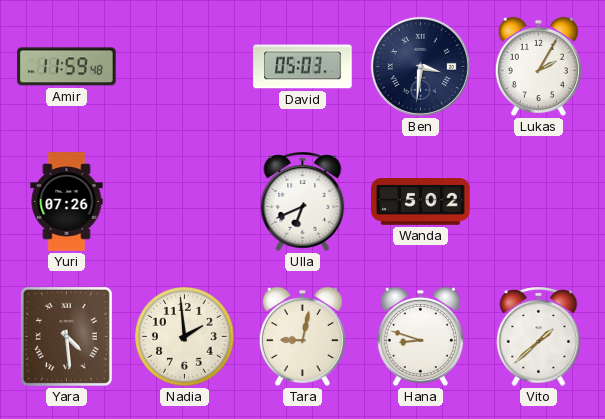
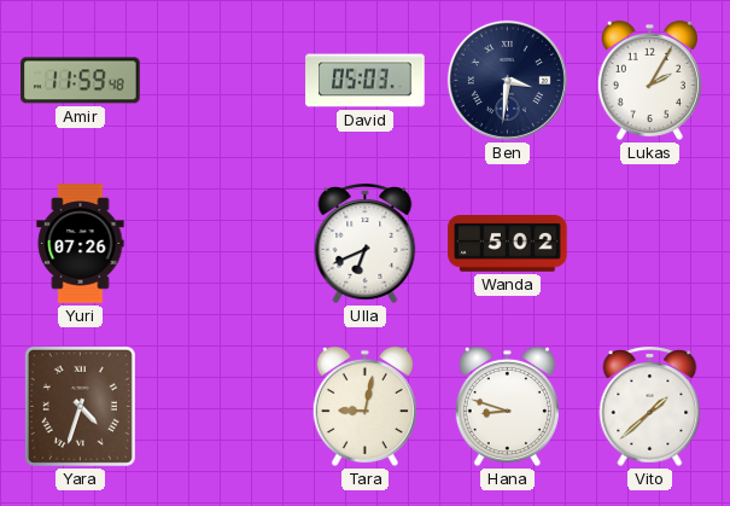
Yara: 4:29 -> 4:33 (80, 406)
Nadia: 1:59 -> none (185, 337)
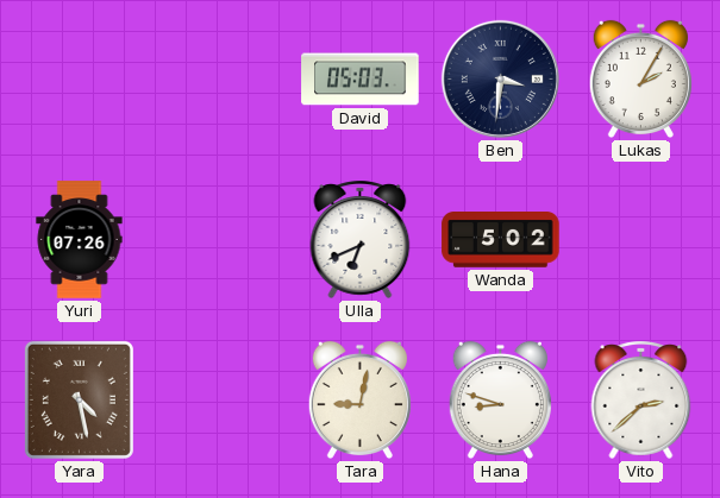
Amir: 11:59 -> none (81, 81)
Yara: 4:33 -> 4:28 (79, 399)
Vito: 1:38 -> 2:38 (641, 399)
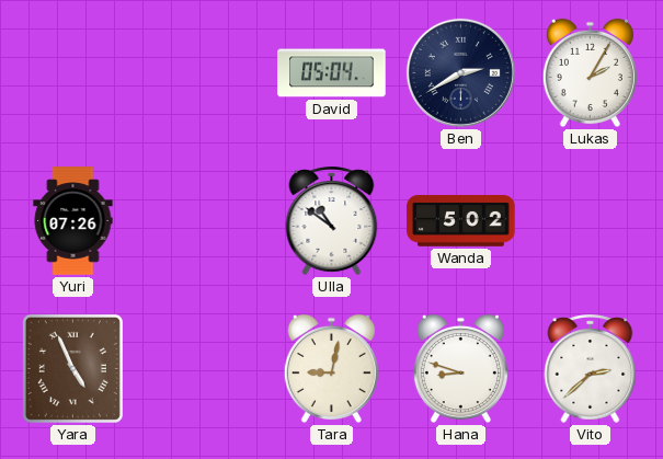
David: 05:03 -> 05:04 (332, 73)
Ben: 3:31 -> 2:40 (460, 72)
Ulla: 6:41 -> 10:51 (332, 220)
Yara: 4:28 -> 4:56 (72, 368)
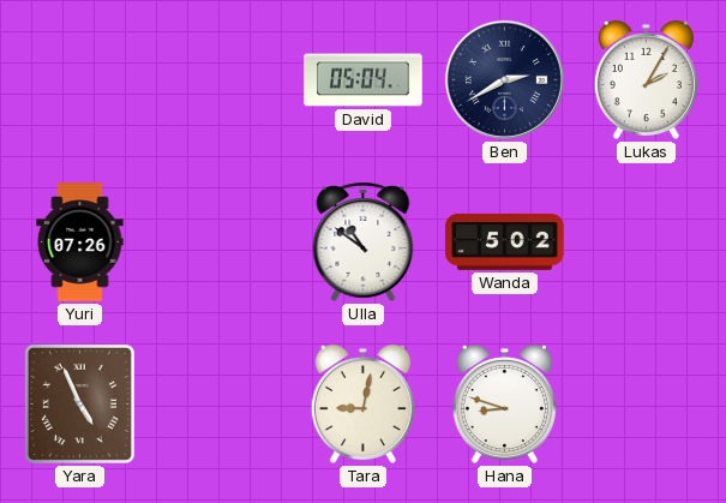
Vito: 2:38 -> none (591, 368)
